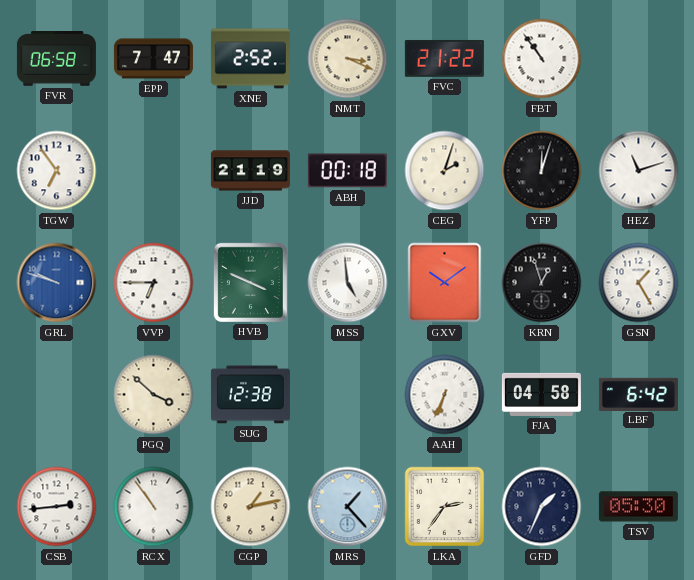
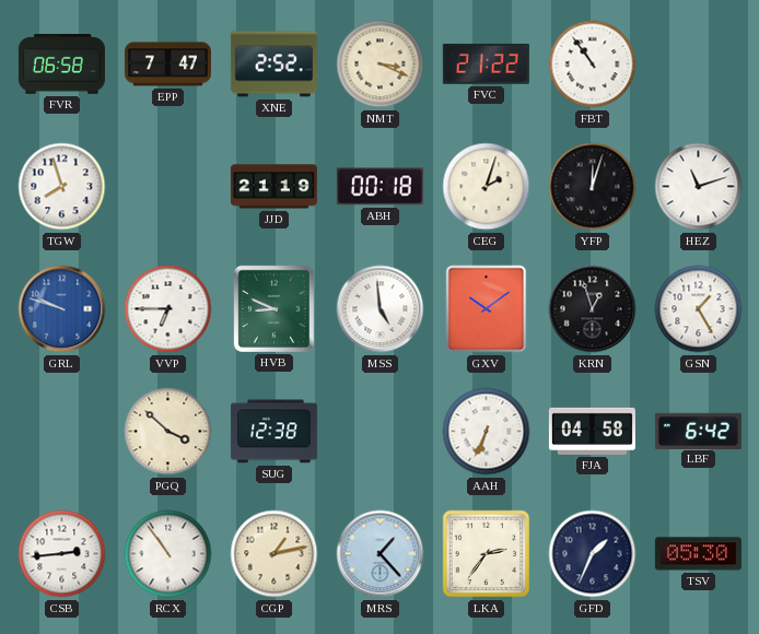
TGW: 6:54 -> 7:57 (62, 187)
HVB: 3:49 -> 8:49 (273, 308)
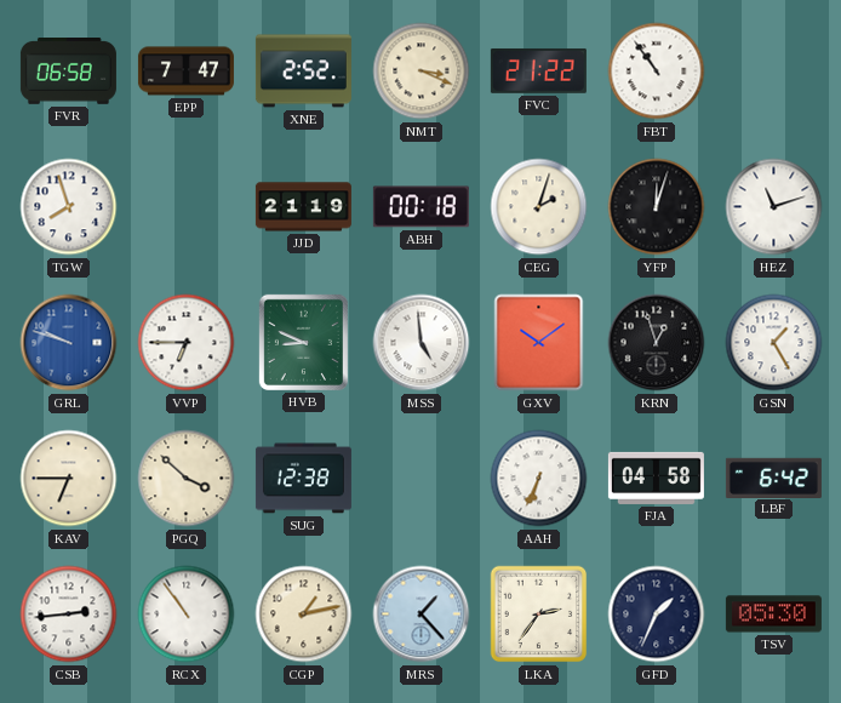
KAV: none -> 6:45 (69, 479)
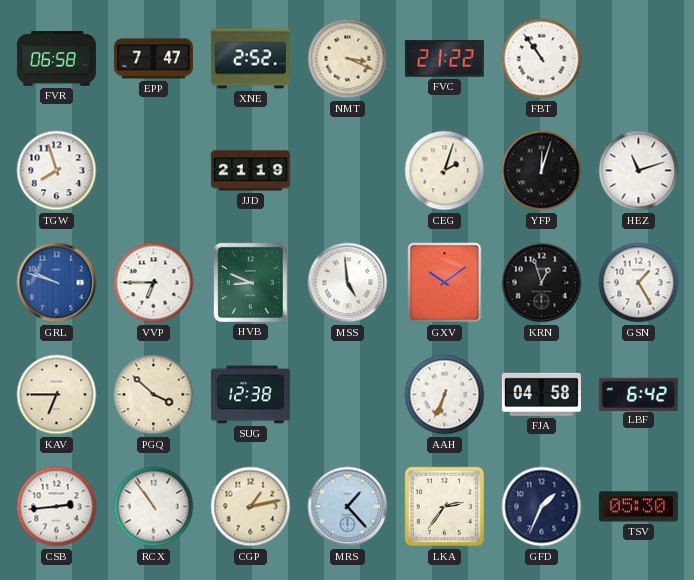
ABH: 00:18 -> none (420, 207)
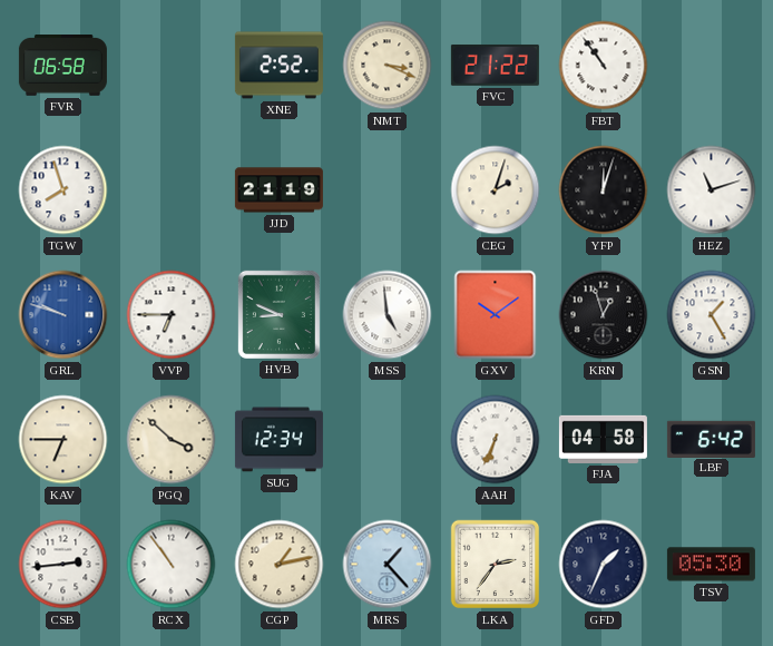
EPP: 7:47 -> none (153, 59)
SUG: 12:38 -> 12:34 (278, 440)
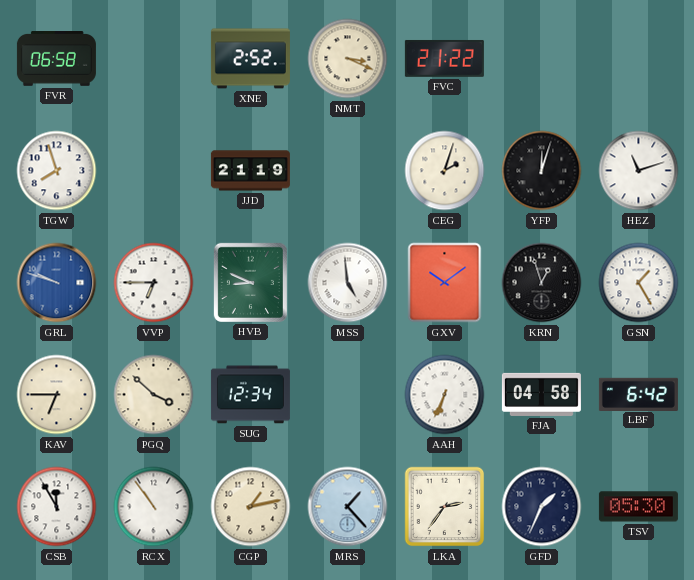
FBT: 10:54 -> none (604, 66)
CSB: 2:44 -> 11:55 (57, 507)
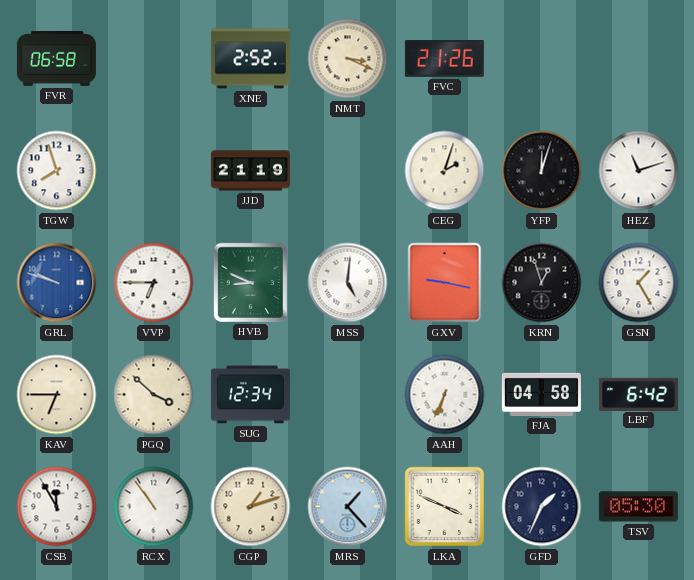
FVC: 21:22 -> 21:26 (444, 58)
MSS: 4:59 -> 5:01 (348, 283)
GXV: 10:09 -> 9:17 (445, 283)
CGP: 1:13 -> 1:12 (251, 507)
LKA: 2:36 -> 3:49 (445, 507)
